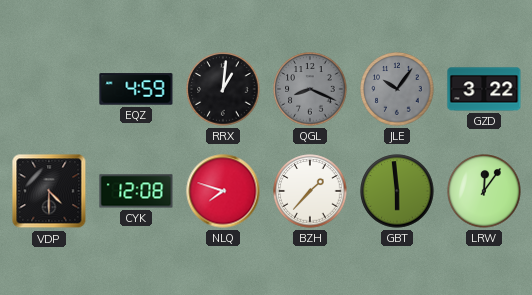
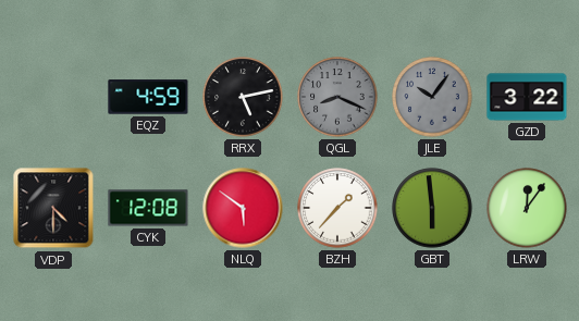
RRX: 1:01 -> 5:13 (243, 97)
NLQ: 7:48 -> 5:51 (243, 208)
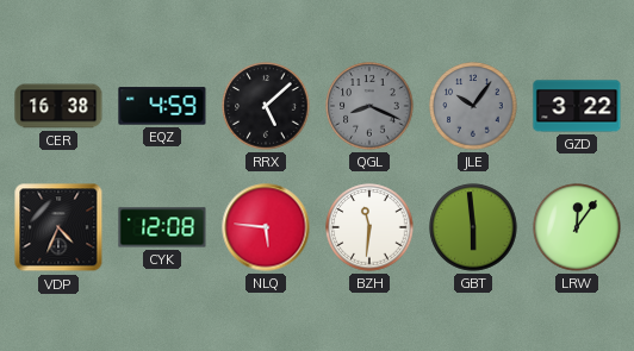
CER: none -> 16:38 (58, 106)
RRX: 5:13 -> 5:08 (266, 106)
VDP: 4:30 -> 4:34 (58, 227)
NLQ: 5:51 -> 5:46 (266, 227)
BZH: 1:37 -> 11:31 (369, 227)
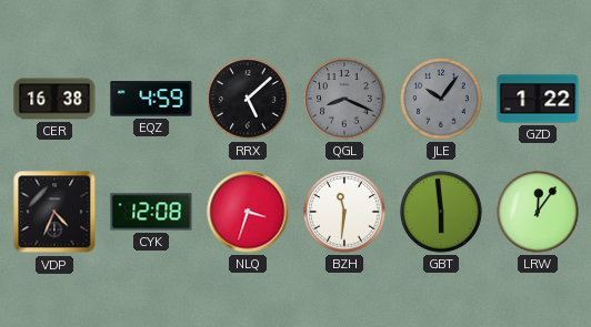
GZD: 3:22 -> 1:22 (538, 99)
NLQ: 5:46 -> 3:33 (248, 212)
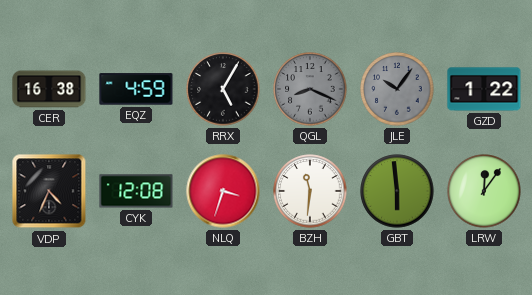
RRX: 5:08 -> 5:05 (223, 89)
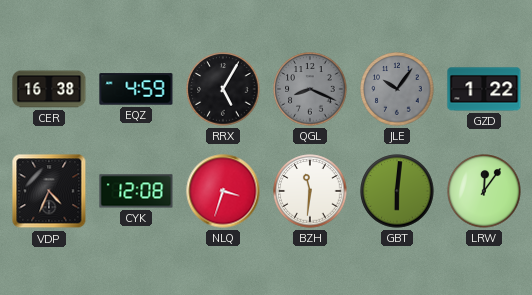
GBT: 5:59 -> 6:01 (397, 191)
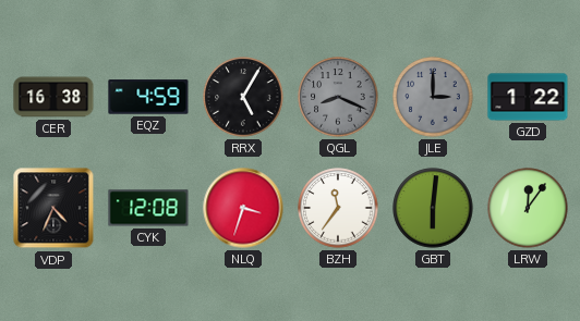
JLE: 10:06 -> 3:00 (433, 97)
BZH: 11:31 -> 11:36 (338, 208)
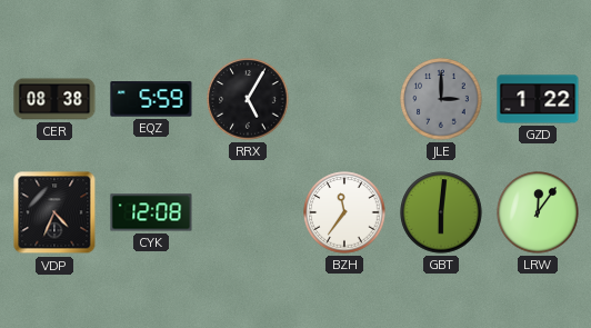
CER: 16:38 -> 08:38 (54, 99)
EQZ: 4:59 -> 5:59 (151, 99)
QGL: 8:19 -> none (338, 97)
NLQ: 3:33 -> none (243, 208)
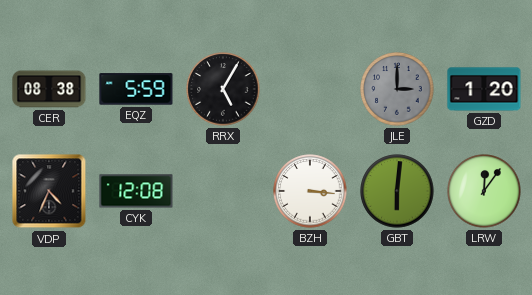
GZD: 1:22 -> 1:20 (484, 89)
BZH: 11:36 -> 3:16 (310, 191)
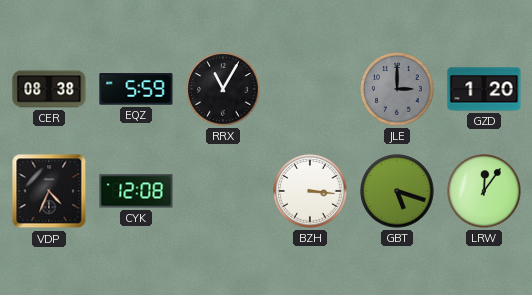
RRX: 5:05 -> 11:05 (223, 89)
GBT: 6:01 -> 5:18 (397, 191)
